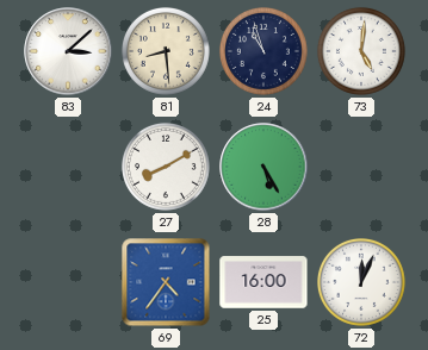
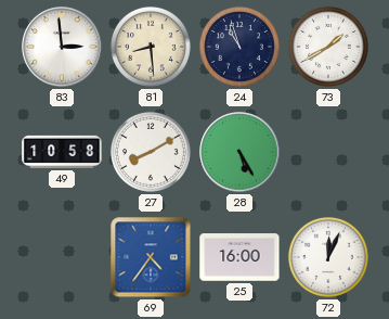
83: 3:08 -> 2:59 (62, 47)
73: 5:01 -> 1:40 (328, 47)
49: none -> 10:58 (62, 152)
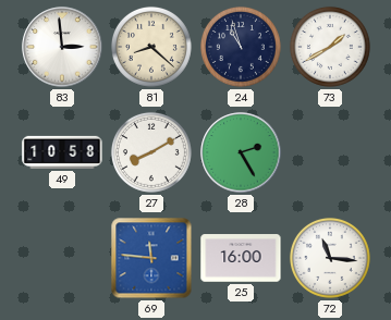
81: 8:29 -> 8:22 (151, 47)
28: 5:25 -> 2:25 (241, 152)
69: 4:36 -> 11:46 (151, 258)
72: 12:04 -> 11:16 (330, 258)
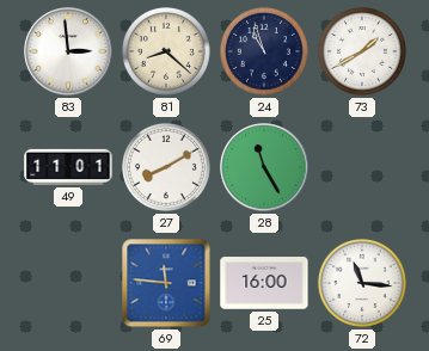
49: 10:58 -> 11:01 (68, 167)
28: 2:25 -> 11:25 (264, 167)
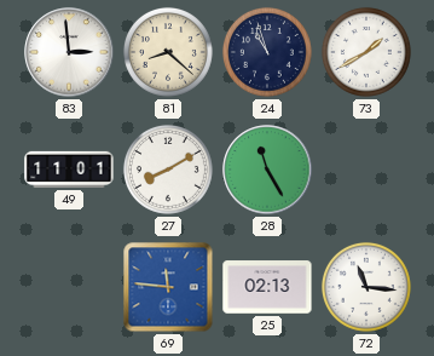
25: 16:00 -> 02:13 (267, 287)
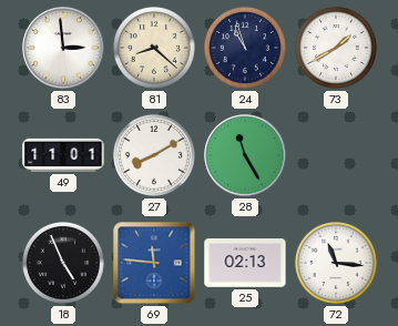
18: none -> 4:56 (63, 263)
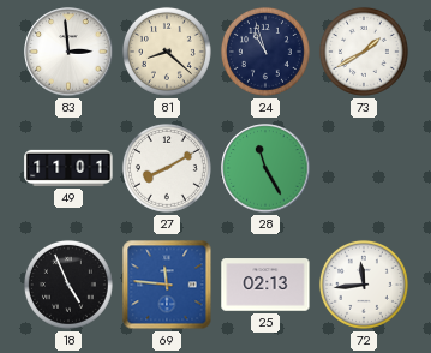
72: 11:16 -> 11:44 (364, 285)
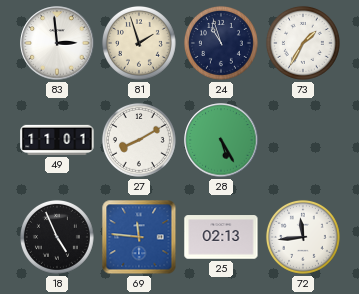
81: 8:22 -> 1:57 (139, 43)
73: 1:40 -> 1:35 (303, 43)
28: 11:25 -> 5:25 (221, 140)
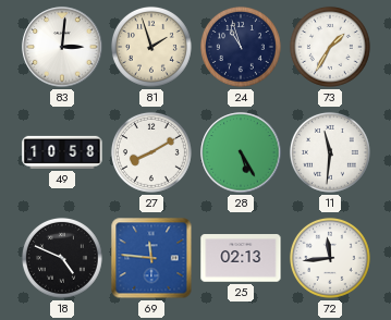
83: 2:59 -> 3:01 (62, 47)
49: 11:01 -> 10:58 (62, 152)
11: none -> 11:31 (330, 152)
18: 4:56 -> 4:49 (62, 258)
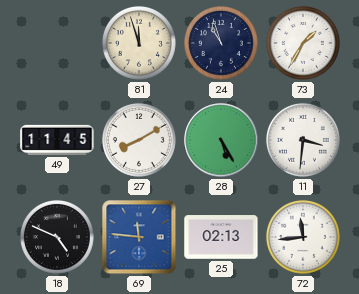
83: 3:01 -> none (62, 47)
81: 1:57 -> 11:57 (139, 43)
49: 10:58 -> 11:45 (57, 140)
11: 11:31 -> 3:31 (303, 140)
